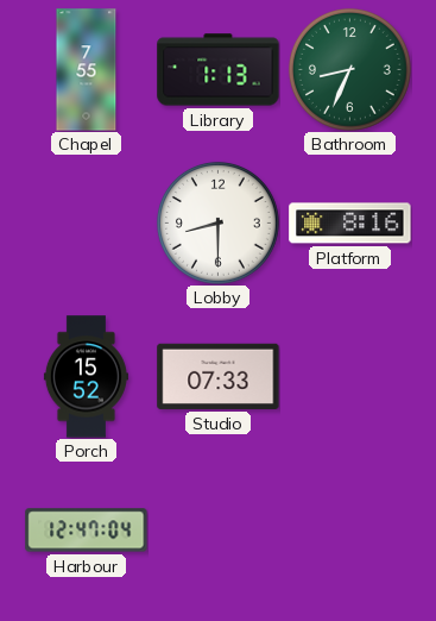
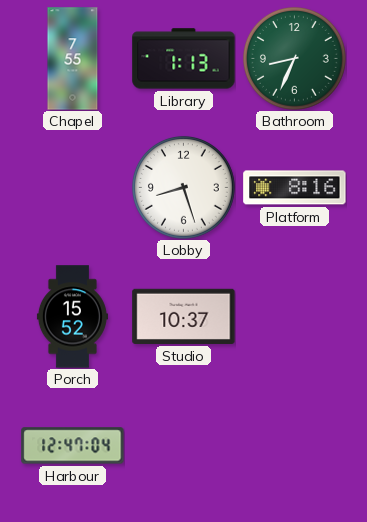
Lobby: 8:30 -> 8:27 (184, 188)
Studio: 07:33 -> 10:37 (184, 316)
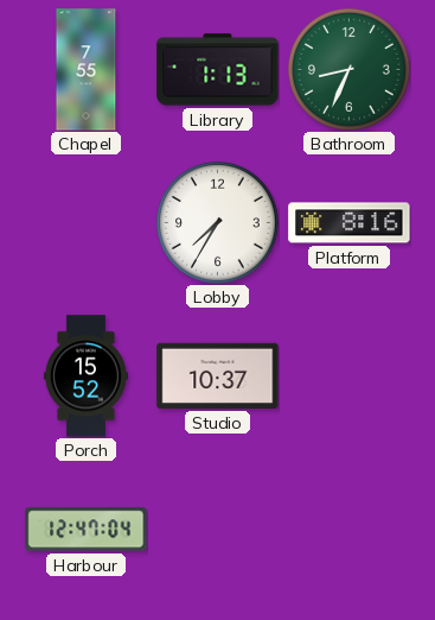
Lobby: 8:27 -> 7:35 (218, 223)
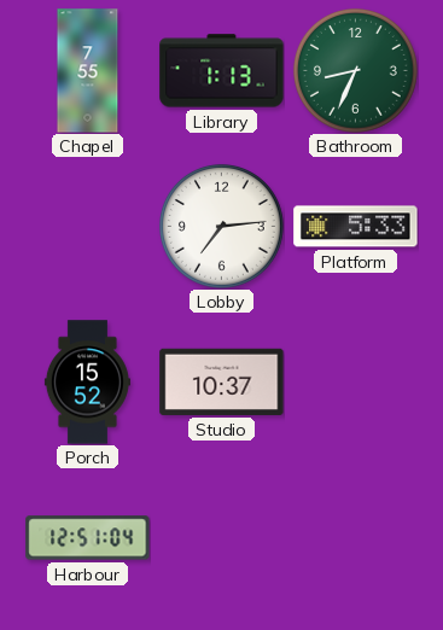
Lobby: 7:35 -> 7:14 (222, 227)
Platform: 8:16 -> 5:33 (356, 227)
Harbour: 12:47 -> 12:51 (88, 538)
